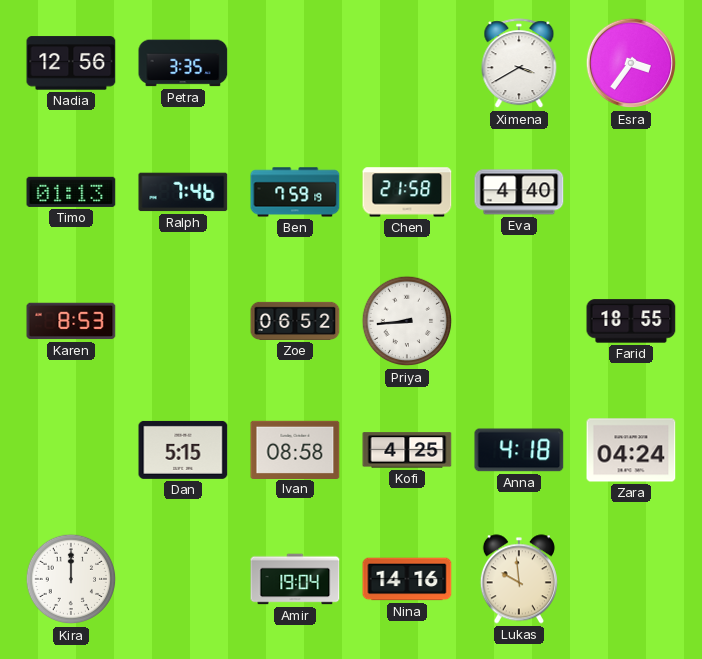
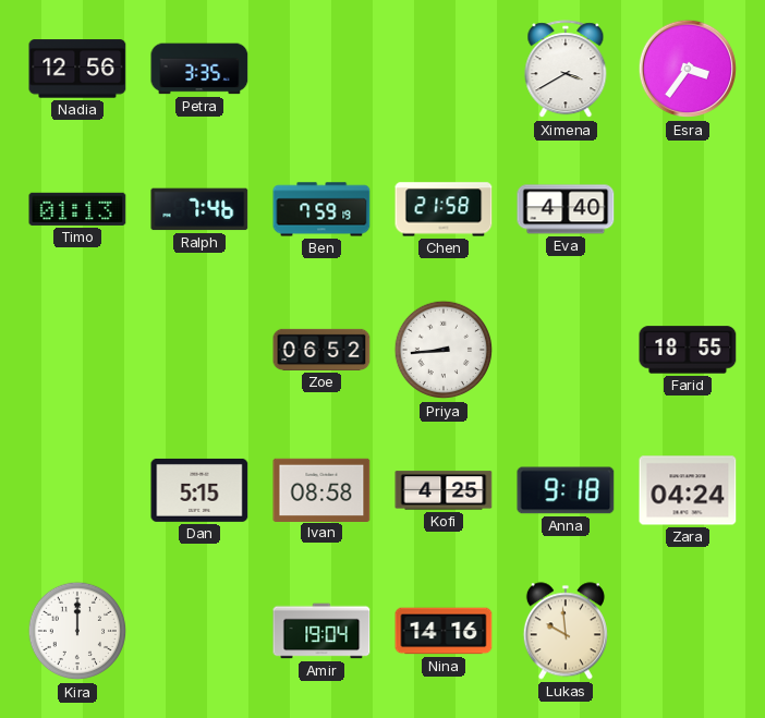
Karen: 8:53 -> none (71, 321)
Anna: 4:18 -> 9:18 (566, 490)
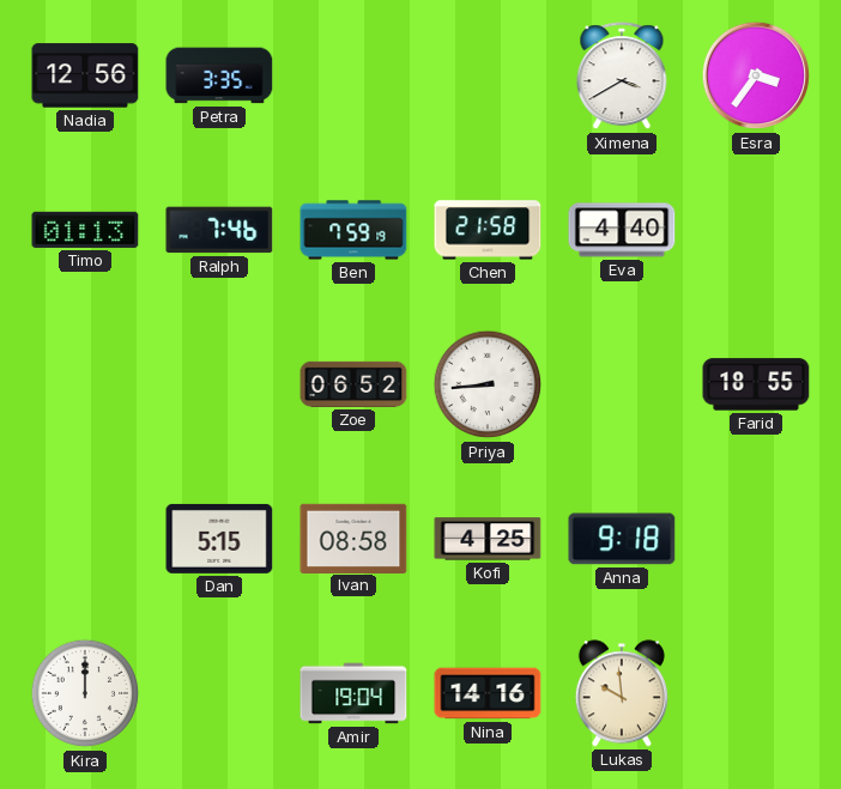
Zara: 04:24 -> none (688, 490)
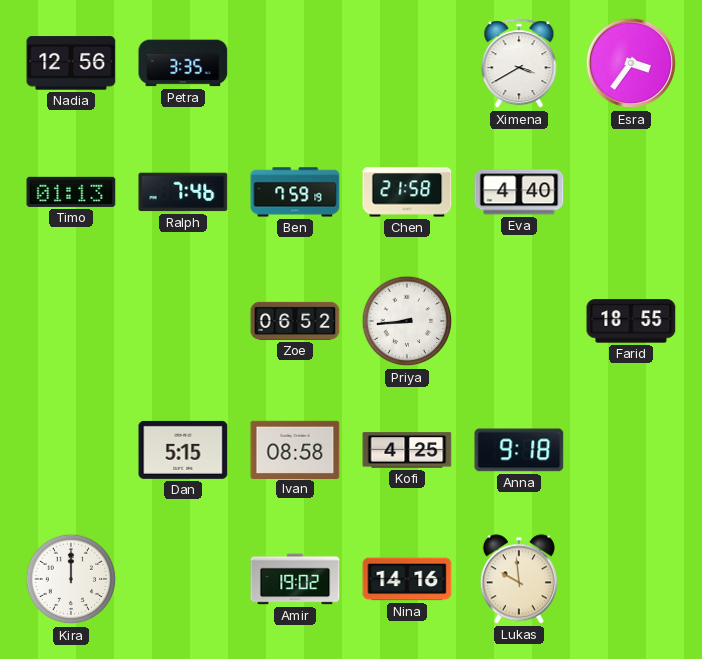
Amir: 19:04 -> 19:02 (295, 579)
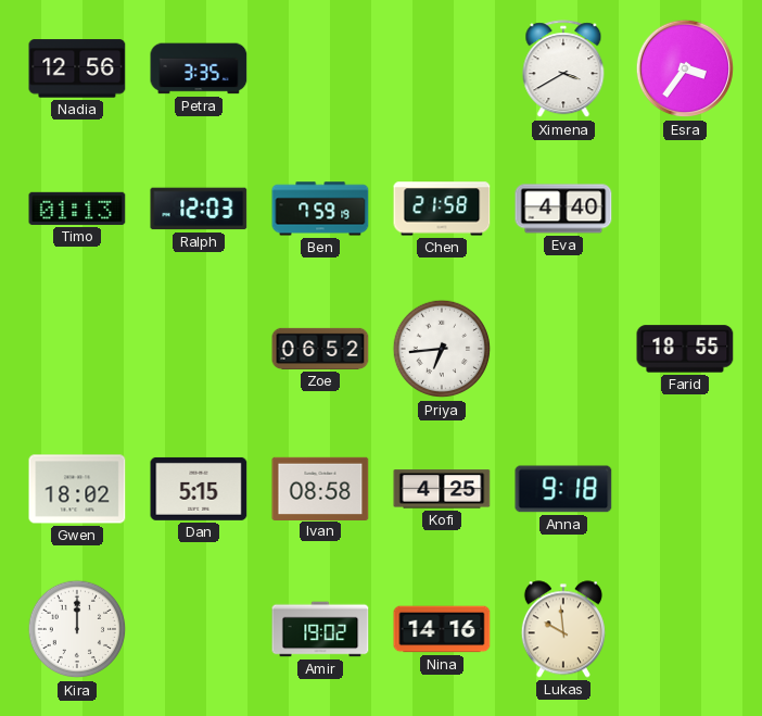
Ralph: 7:46 -> 12:03 (199, 209)
Priya: 8:44 -> 6:44 (442, 349)
Gwen: none -> 18:02 (77, 489)
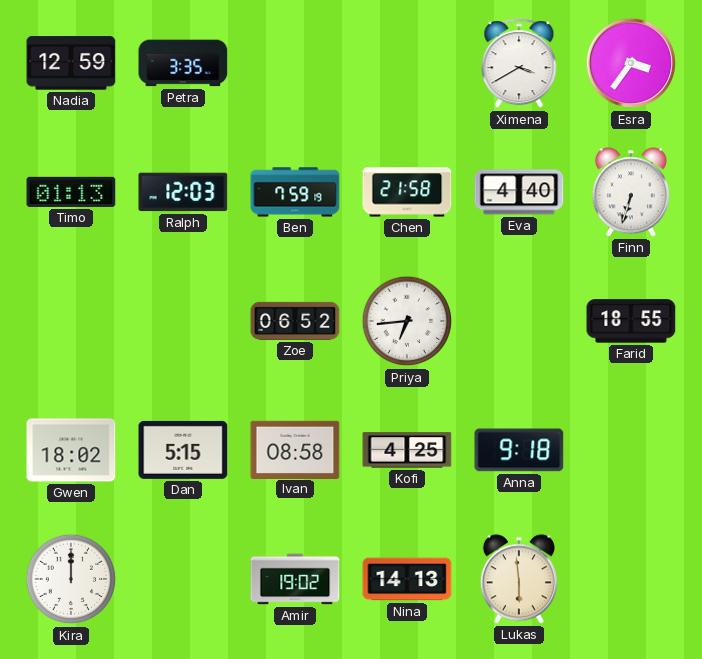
Nadia: 12:56 -> 12:59 (71, 63)
Finn: none -> 6:33 (631, 192)
Nina: 14:16 -> 14:13 (407, 579)
Lukas: 9:59 -> 5:59 (519, 579)
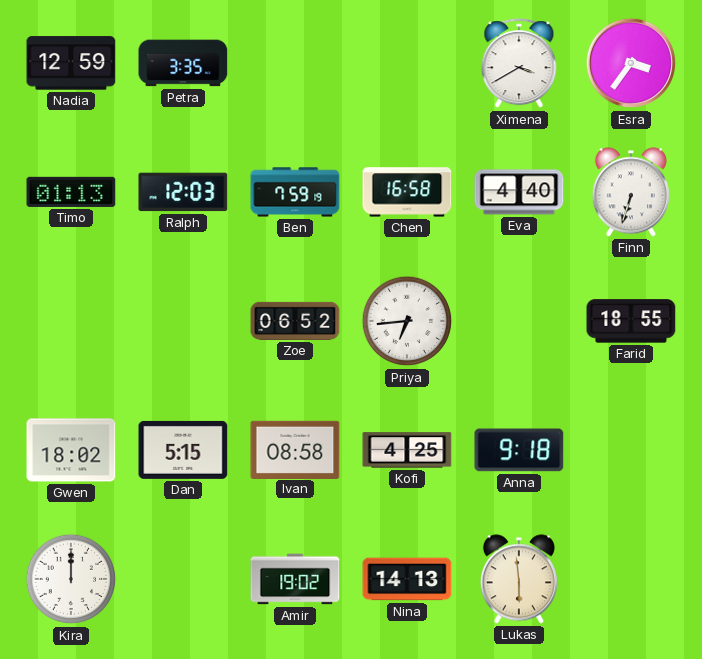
Chen: 21:58 -> 16:58 (407, 192)
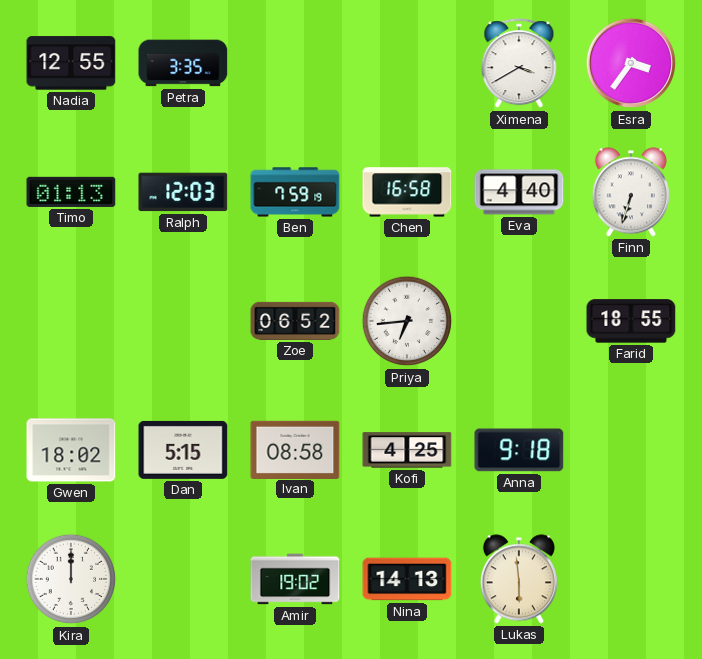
Nadia: 12:59 -> 12:55 (71, 63)
